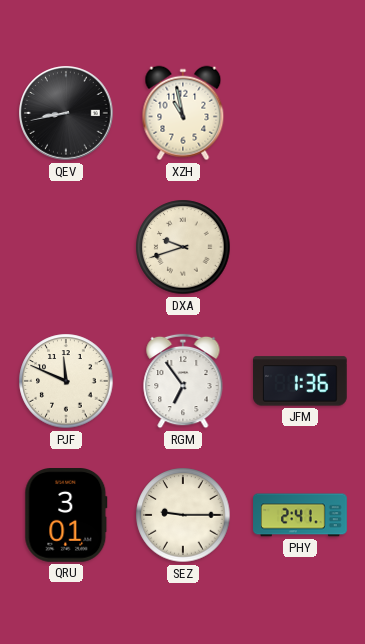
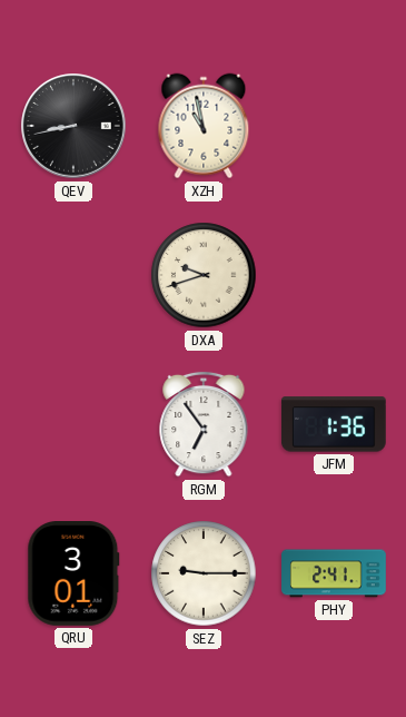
PJF: 11:49 -> none (66, 381)
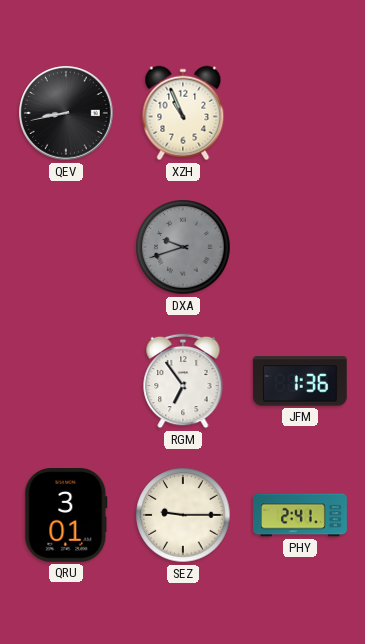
XZH: 10:58 -> 10:56 (183, 113)
DXA dial: cream -> grey (183, 247)
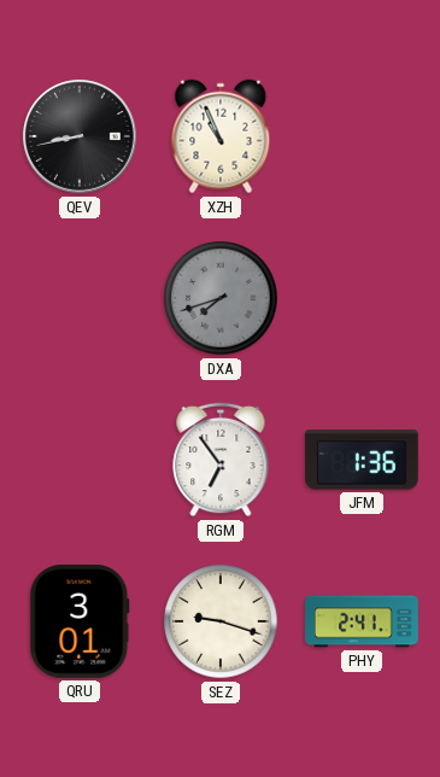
DXA: 9:42 -> 7:42 (221, 298)
SEZ: 9:15 -> 9:18 (221, 621)
